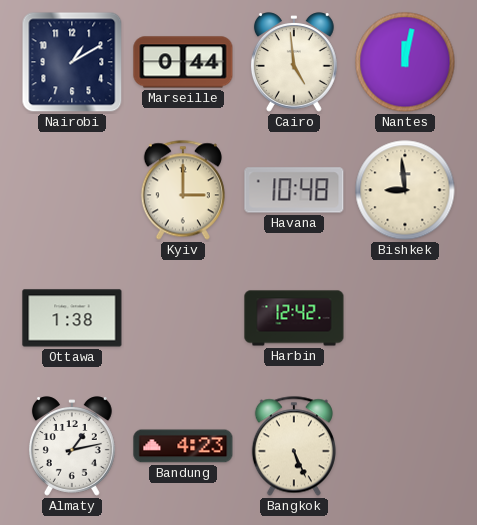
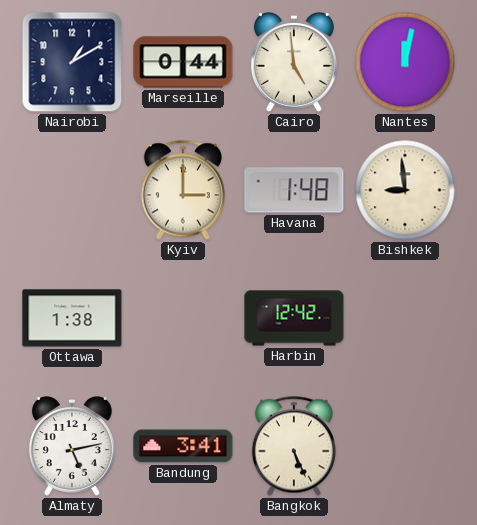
Havana: 10:48 -> 1:48 (294, 190)
Almaty: 1:13 -> 5:13 (72, 446)
Bandung: 4:23 -> 3:41 (183, 446)
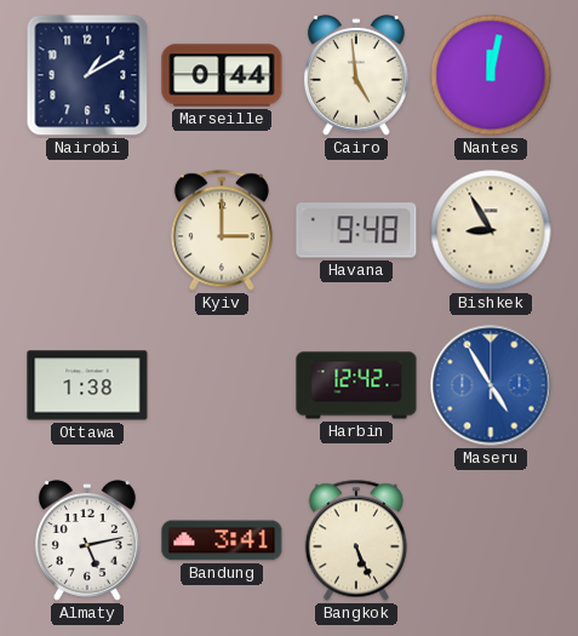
Havana: 1:48 -> 9:48 (356, 230)
Bishkek: 8:59 -> 8:55 (491, 230)
Maseru: none -> 4:55 (491, 385)
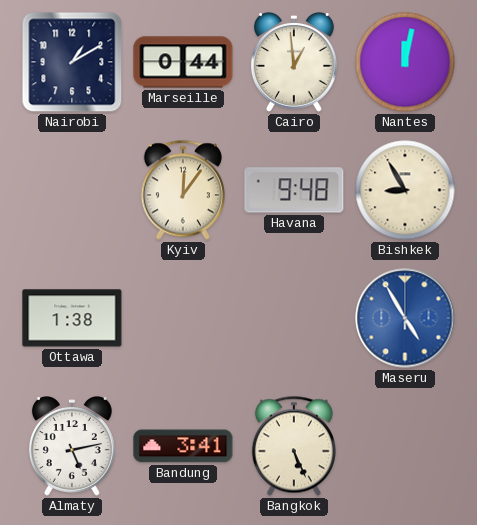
Cairo: 4:59 -> 12:59 (294, 62)
Kyiv: 3:00 -> 12:06 (183, 190)
Harbin: 12:42 -> none (356, 385)
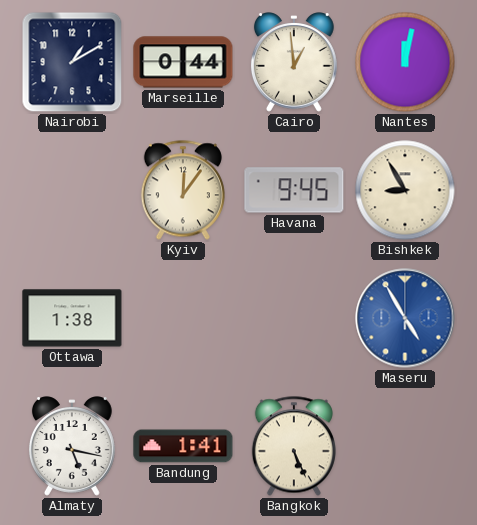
Havana: 9:48 -> 9:45 (294, 190)
Almaty: 5:13 -> 5:17 (72, 446)
Bandung: 3:41 -> 1:41 (183, 446)
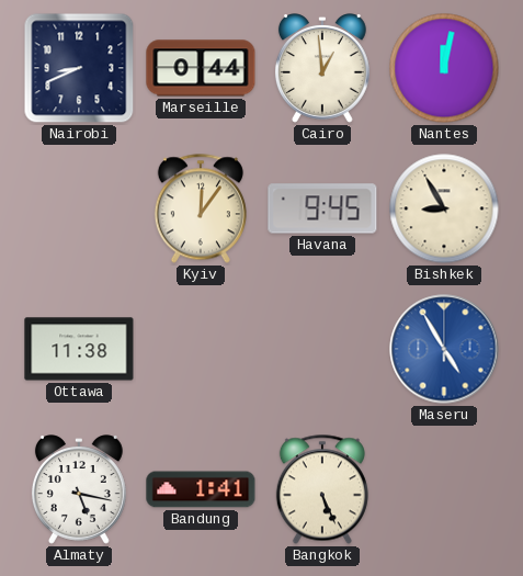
Nairobi: 1:10 -> 8:41 (79, 68)
Ottawa: 1:38 -> 11:38 (79, 349)
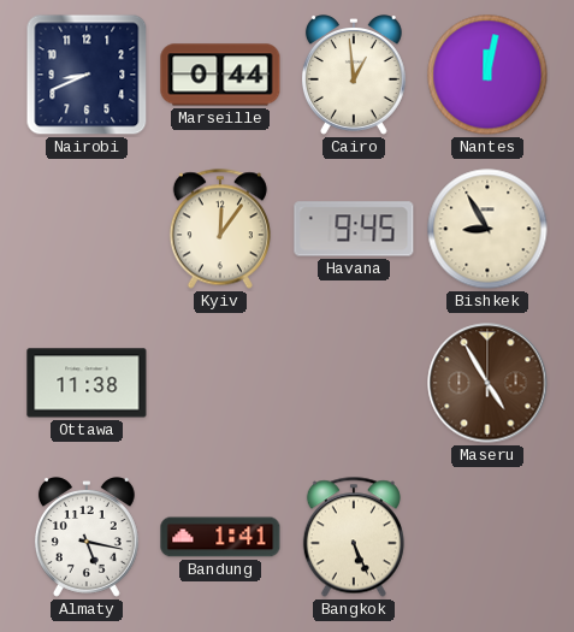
Maseru dial: blue -> brown (487, 383)
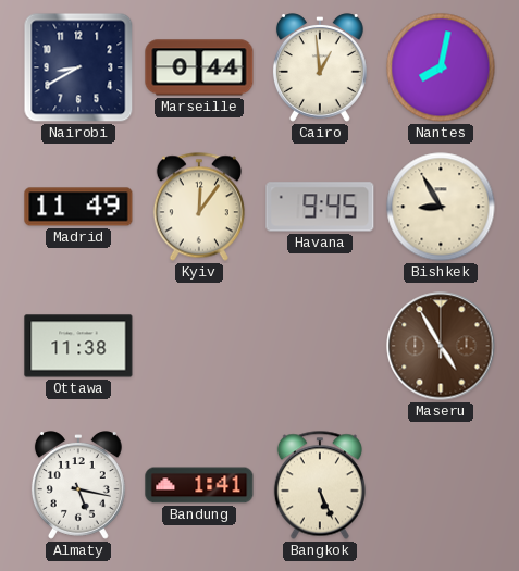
Nairobi: 8:41 -> 8:40 (78, 67)
Nantes: 12:02 -> 8:02 (441, 67)
Madrid: none -> 11:49 (78, 207)
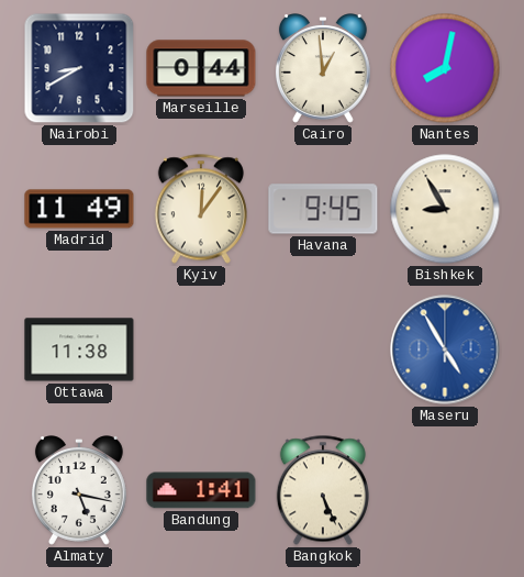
Maseru dial: brown -> blue (445, 349)
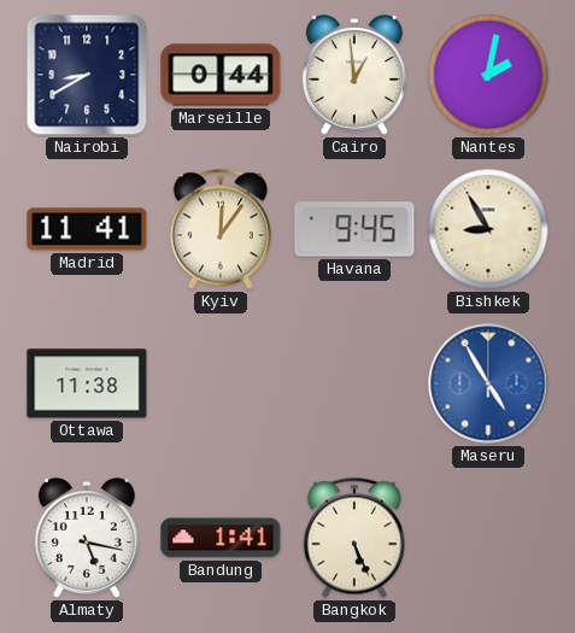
Nantes: 8:02 -> 2:02 (488, 75)
Madrid: 11:49 -> 11:41 (87, 229)
